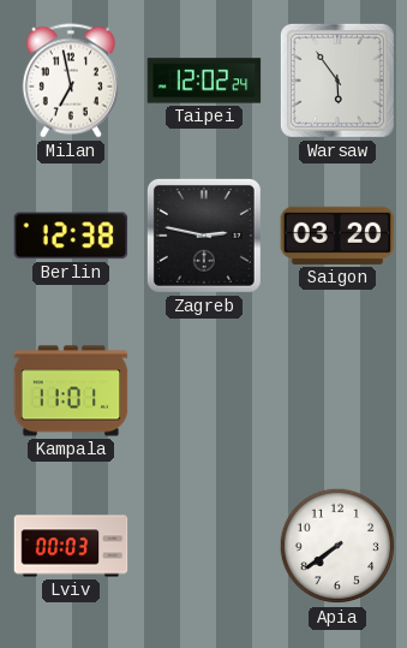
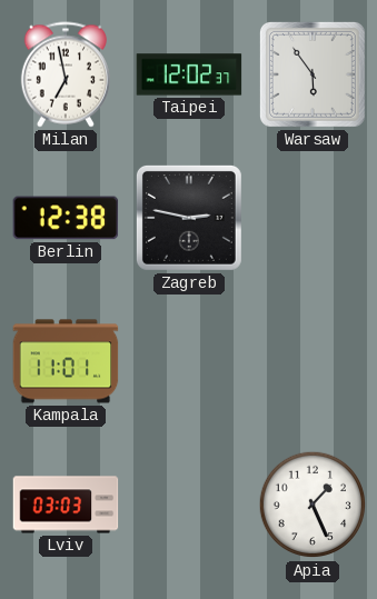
Taipei: 12:02:24 -> 12:02:37 (189, 74)
Saigon: 03:20 -> none (337, 236)
Lviv: 00:03 -> 03:03 (66, 505)
Apia: 7:39 -> 1:26 (312, 505)
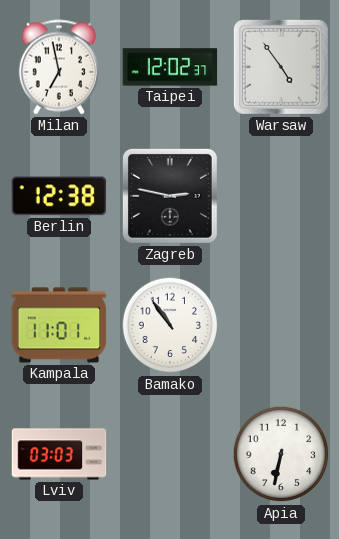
Warsaw: 5:54 -> 4:54 (281, 67)
Bamako: none -> 10:54 (170, 325)
Apia: 1:26 -> 6:32 (281, 454)
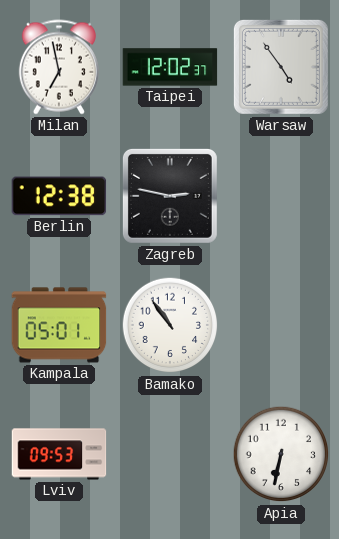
Kampala: 11:01 -> 05:01 (59, 325)
Lviv: 03:03 -> 09:53 (59, 454)
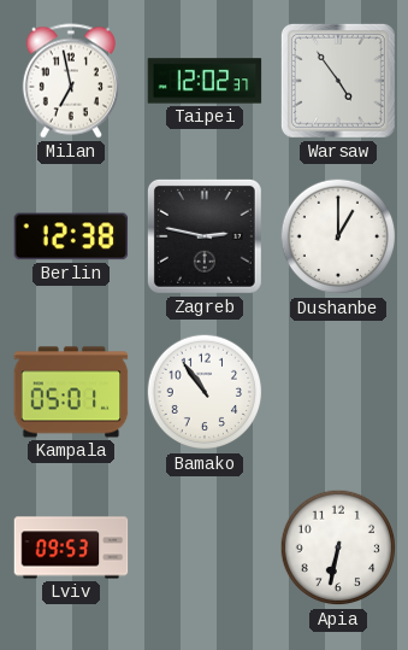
Dushanbe: none -> 1:00 (338, 236)
